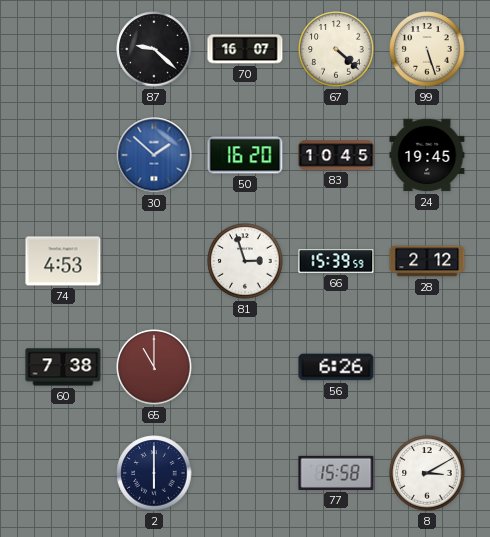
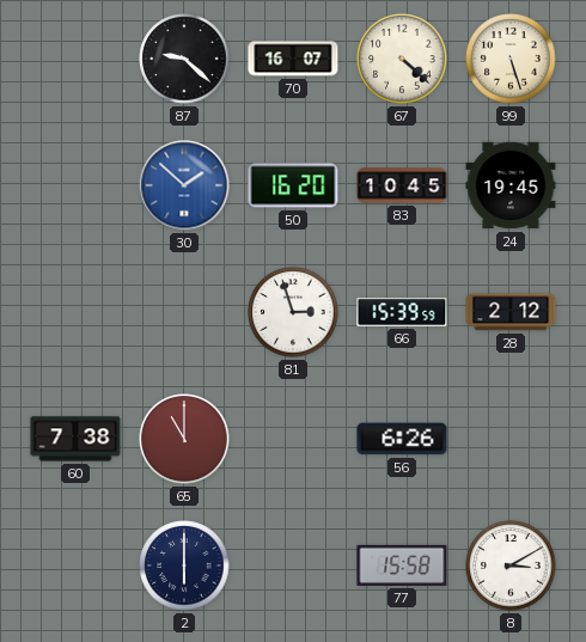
74: 4:53 -> none (63, 261)
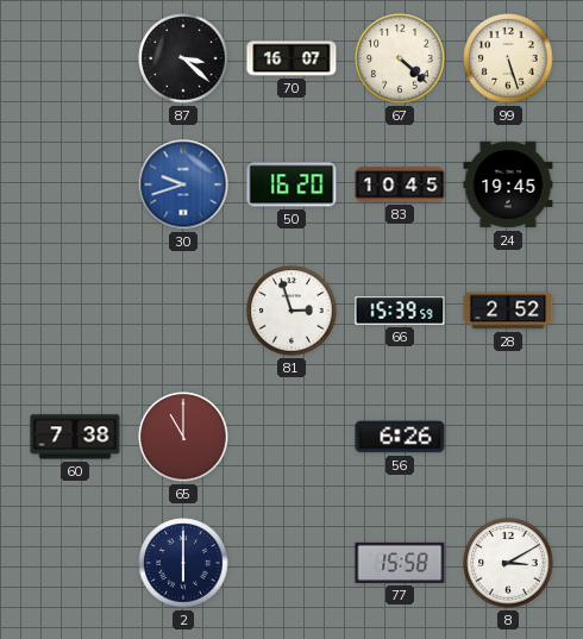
87: 9:22 -> 3:22 (183, 58)
30: 1:52 -> 9:42 (183, 184)
28: 2:12 -> 2:52 (508, 311)
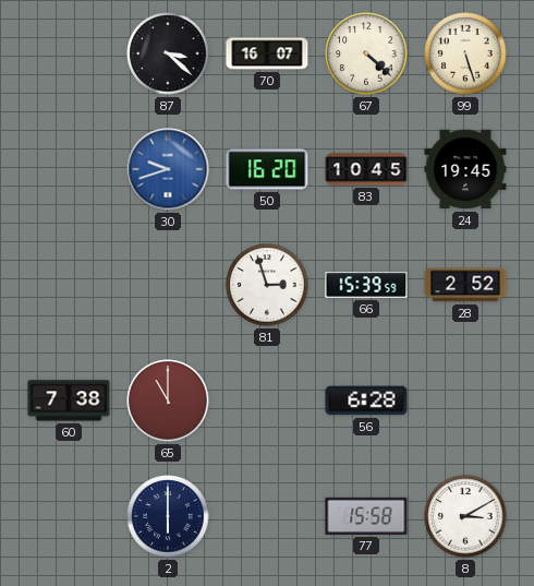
56: 6:26 -> 6:28 (366, 400)
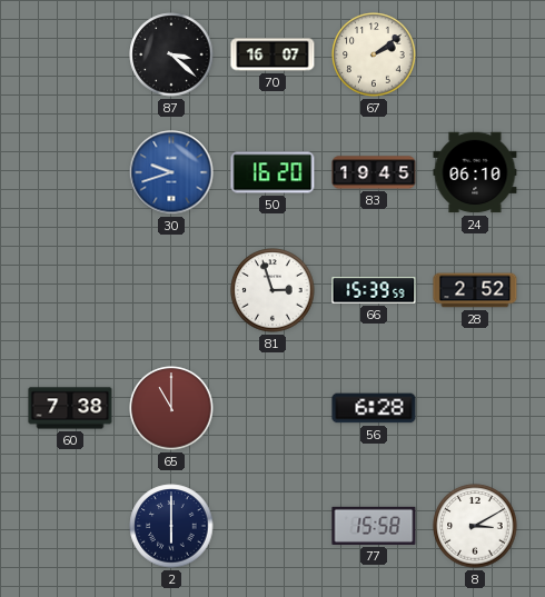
67: 4:22 -> 2:09 (374, 54)
99: 5:27 -> none (465, 53)
83: 10:45 -> 19:45 (374, 172)
24: 19:45 -> 06:10 (475, 172)
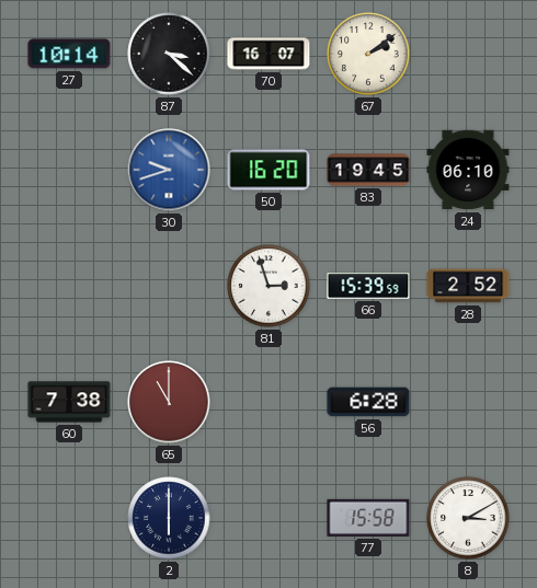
27: none -> 10:14 (69, 54)
